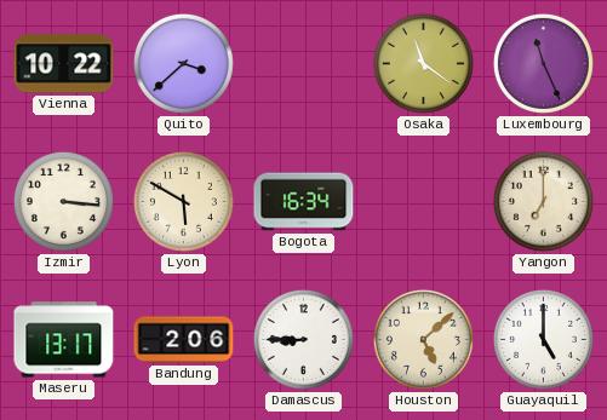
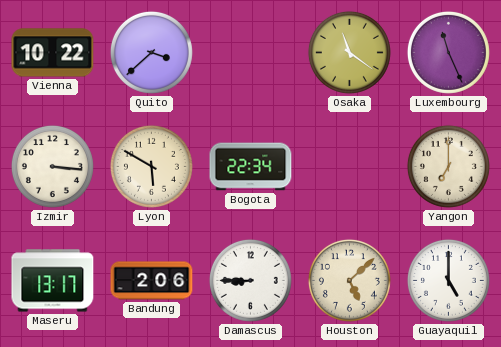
Bogota: 16:34 -> 22:34 (251, 167)
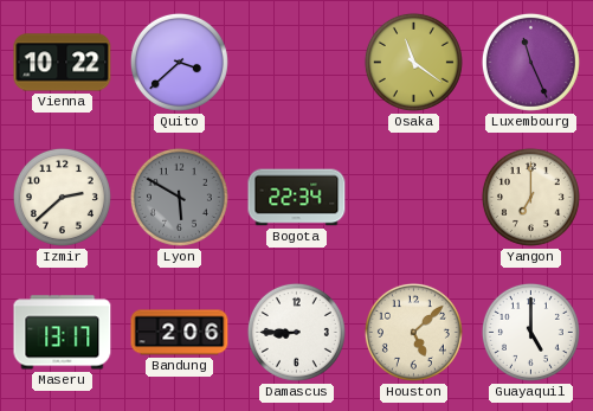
Izmir: 3:16 -> 2:38 (62, 197)
Lyon dial: cream -> grey (179, 197)
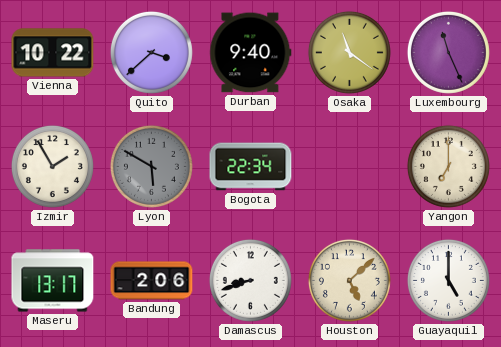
Durban: none -> 9:40 (251, 53)
Izmir: 2:38 -> 1:55 (52, 166)
Damascus: 8:45 -> 8:42 (250, 280)
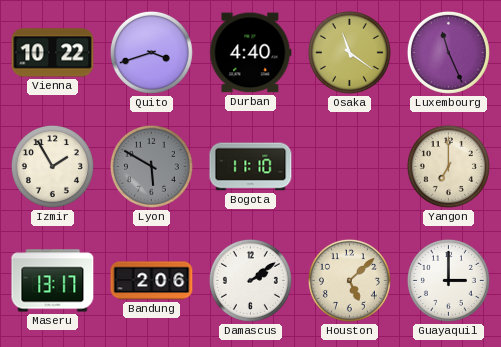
Quito: 3:38 -> 3:42 (151, 52)
Durban: 9:40 -> 4:40 (251, 53)
Bogota: 22:34 -> 11:10 (251, 167)
Damascus: 8:42 -> 2:09 (250, 280)
Guayaquil: 5:00 -> 3:00 (448, 280)
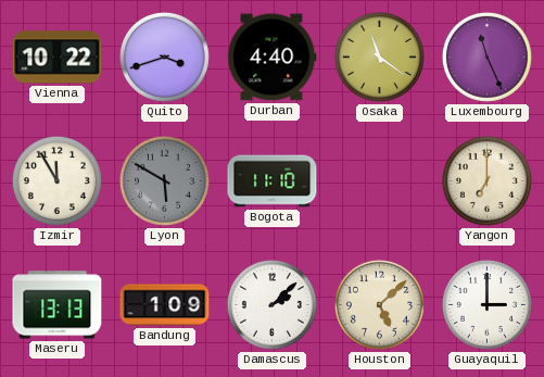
Izmir: 1:55 -> 11:55 (56, 180)
Maseru: 13:17 -> 13:13 (58, 305)
Bandung: 2:06 -> 1:09 (165, 305)
Damascus: 2:09 -> 2:08 (271, 304)
